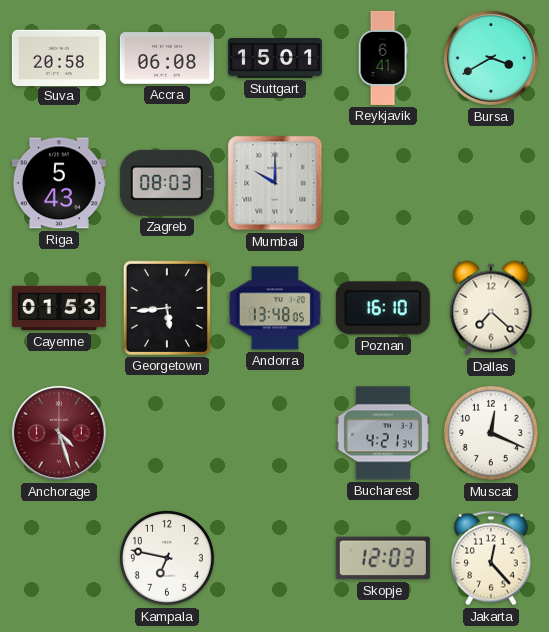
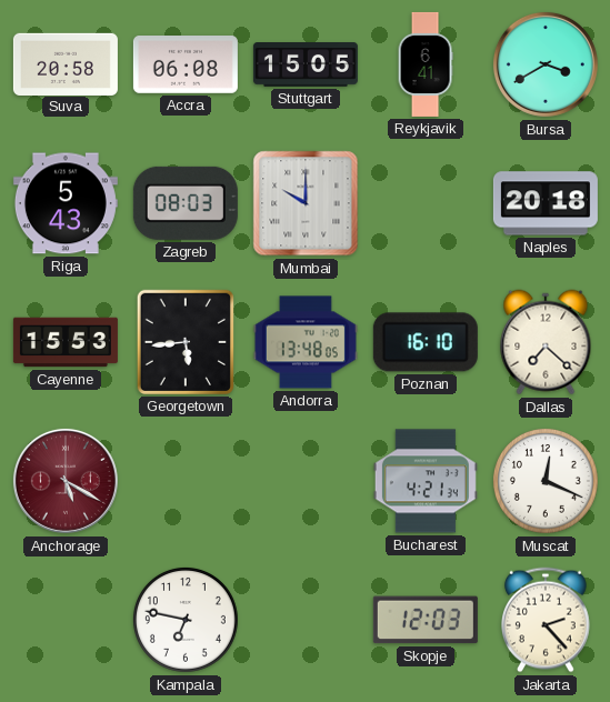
Stuttgart: 15:01 -> 15:05 (306, 64)
Naples: none -> 20:18 (546, 203)
Cayenne: 01:53 -> 15:53 (66, 342)
Anchorage: 4:27 -> 5:20 (66, 481)
Jakarta: 12:23 -> 2:23 (547, 620)
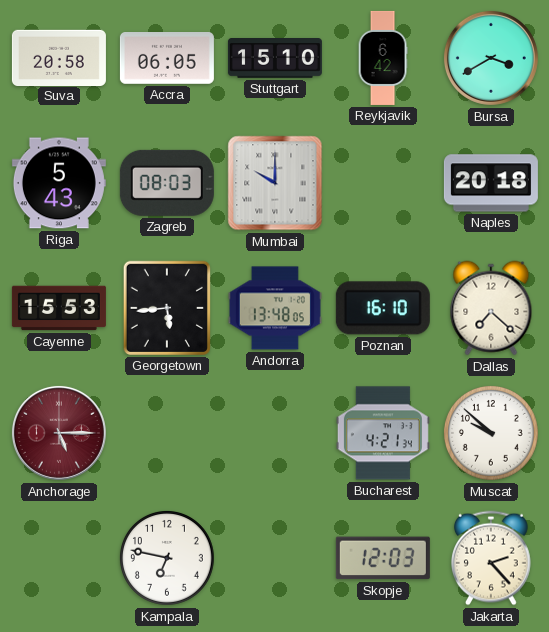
Accra: 06:08 -> 06:05 (167, 59)
Stuttgart: 15:05 -> 15:10 (275, 58)
Reykjavik: 6:41 -> 6:42 (383, 58)
Anchorage: 5:20 -> 5:15 (59, 433)
Muscat: 12:19 -> 9:52 (491, 433)
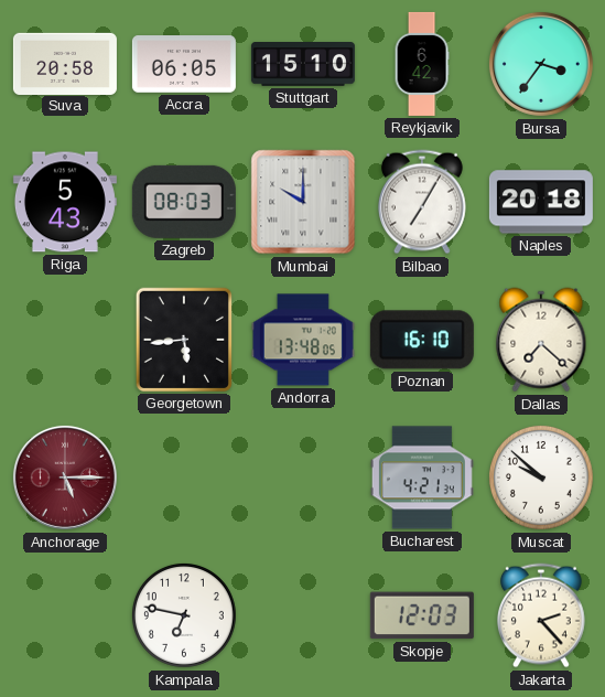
Bursa: 3:40 -> 3:36 (541, 64)
Bilbao: none -> 7:05 (423, 202)
Cayenne: 15:53 -> none (59, 308)
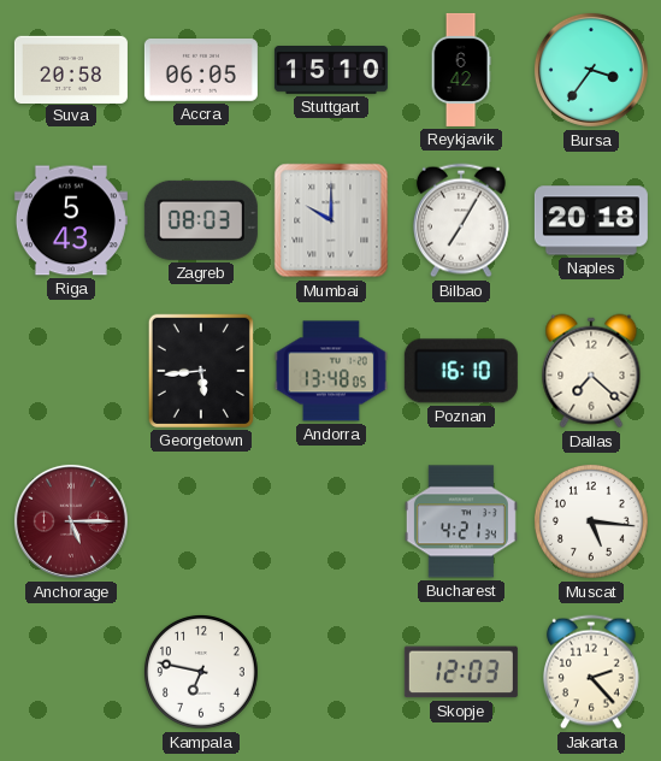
Muscat: 9:52 -> 5:16 (591, 521)
